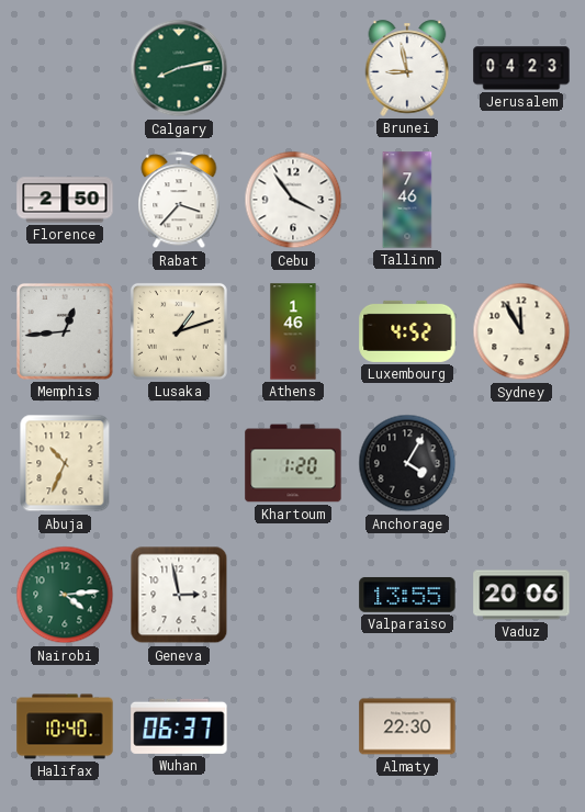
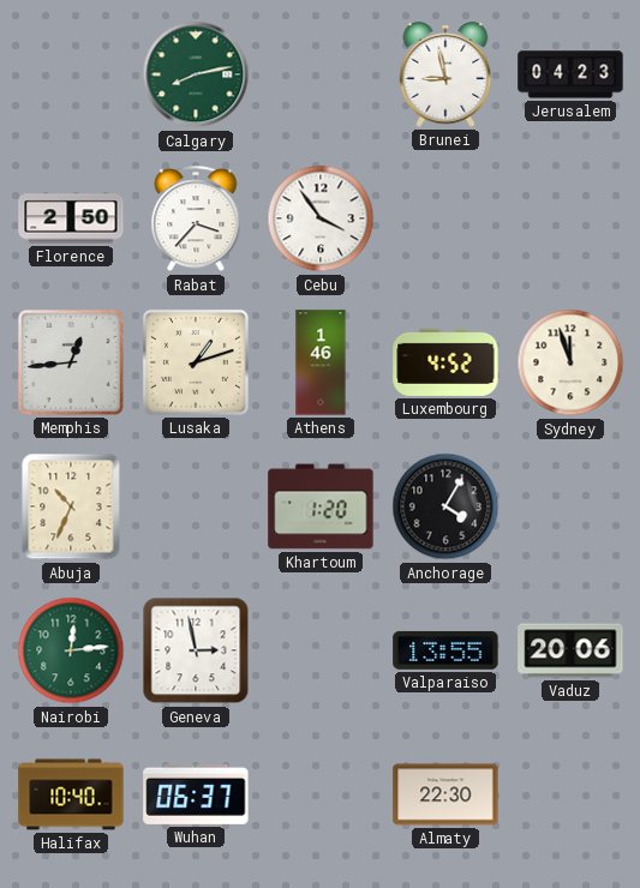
Tallinn: 7:46 -> none (407, 200)
Sydney: 11:55 -> 11:57 (570, 362)
Nairobi: 4:14 -> 12:14 (71, 650)
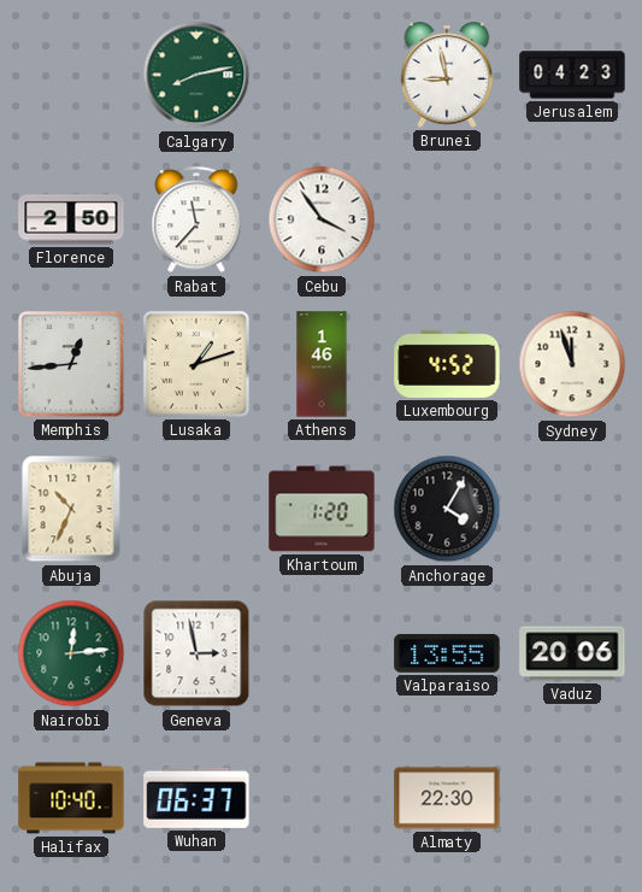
Rabat: 3:37 -> 11:37 (196, 221)
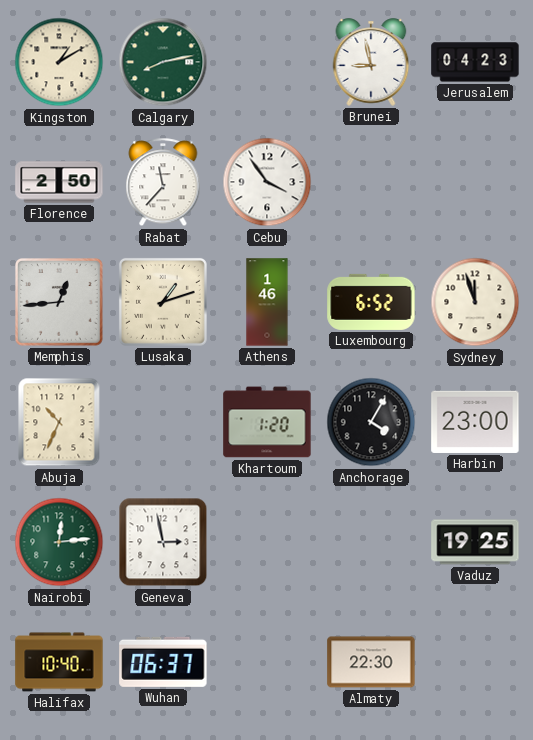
Kingston: none -> 1:10 (59, 62)
Luxembourg: 4:52 -> 6:52 (371, 302)
Harbin: none -> 23:00 (475, 422)
Valparaiso: 13:55 -> none (447, 653)
Vaduz: 20:06 -> 19:25 (475, 542)
